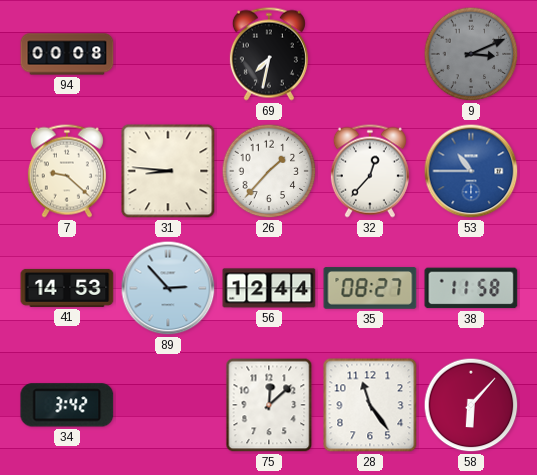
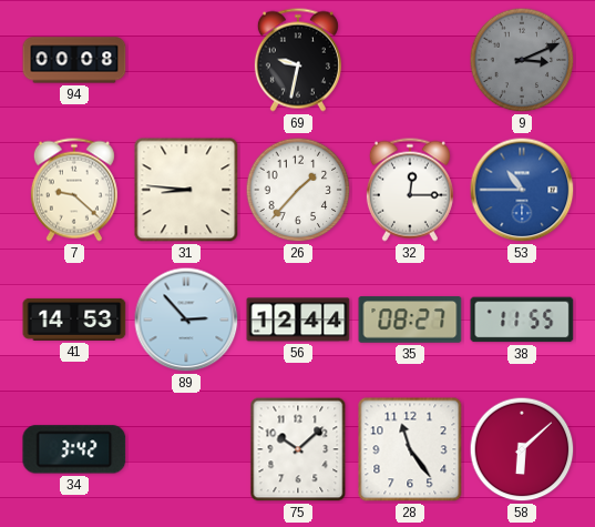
69: 7:32 -> 9:32 (298, 60)
32: 12:37 -> 12:15 (410, 190)
38: 11:58 -> 11:55 (522, 320)
75: 12:08 -> 10:08 (298, 449)
58: 6:07 -> 6:08 (522, 449)
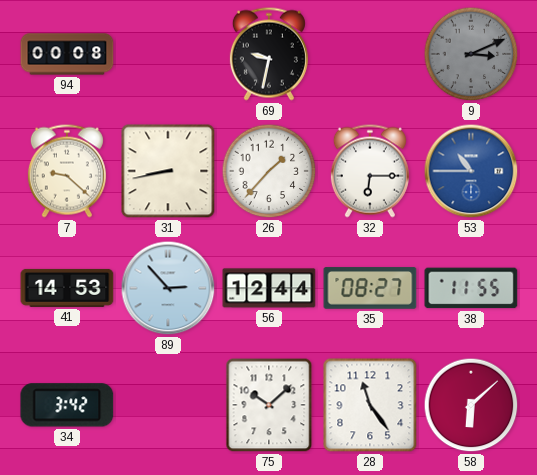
31: 8:46 -> 8:43 (168, 171)
32: 12:15 -> 6:15 (370, 171)
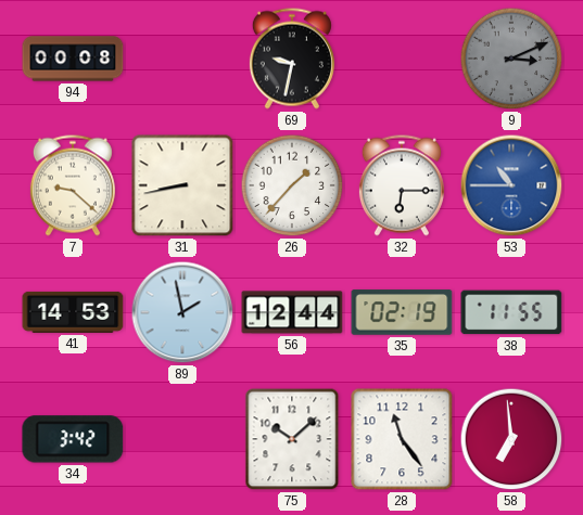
89: 2:53 -> 1:58 (182, 312)
35: 08:27 -> 02:19 (402, 312)
58: 6:08 -> 6:59 (511, 439)
